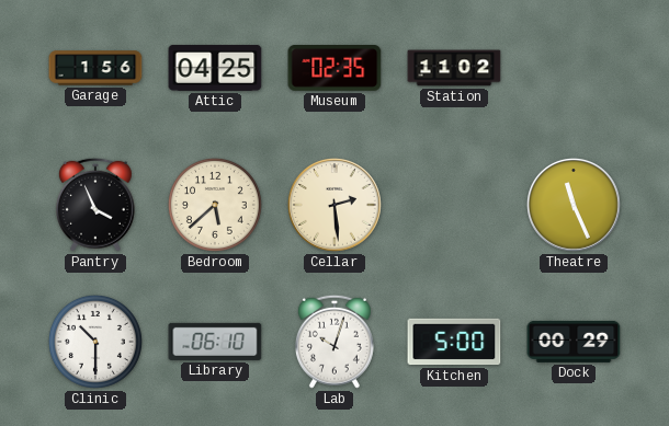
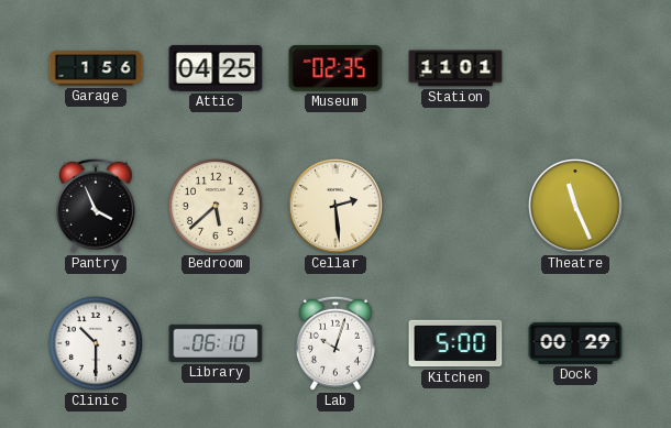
Station: 11:02 -> 11:01 (455, 68)
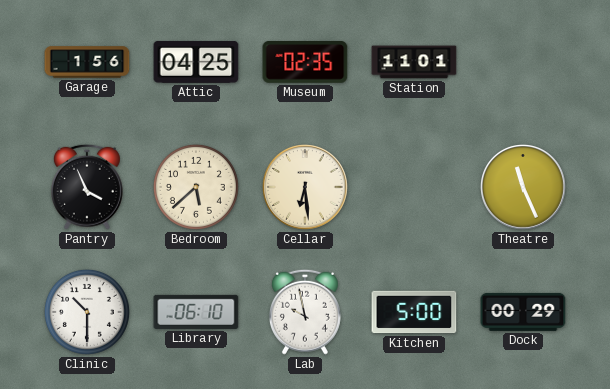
Cellar: 2:29 -> 6:29 (306, 188)
Lab: 10:03 -> 9:58 (305, 312)
